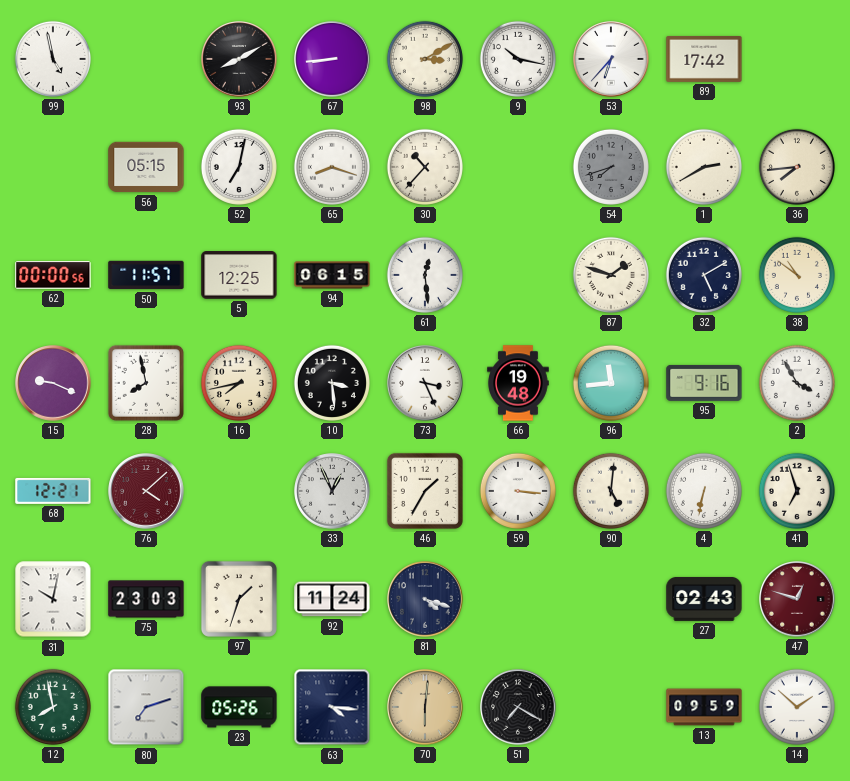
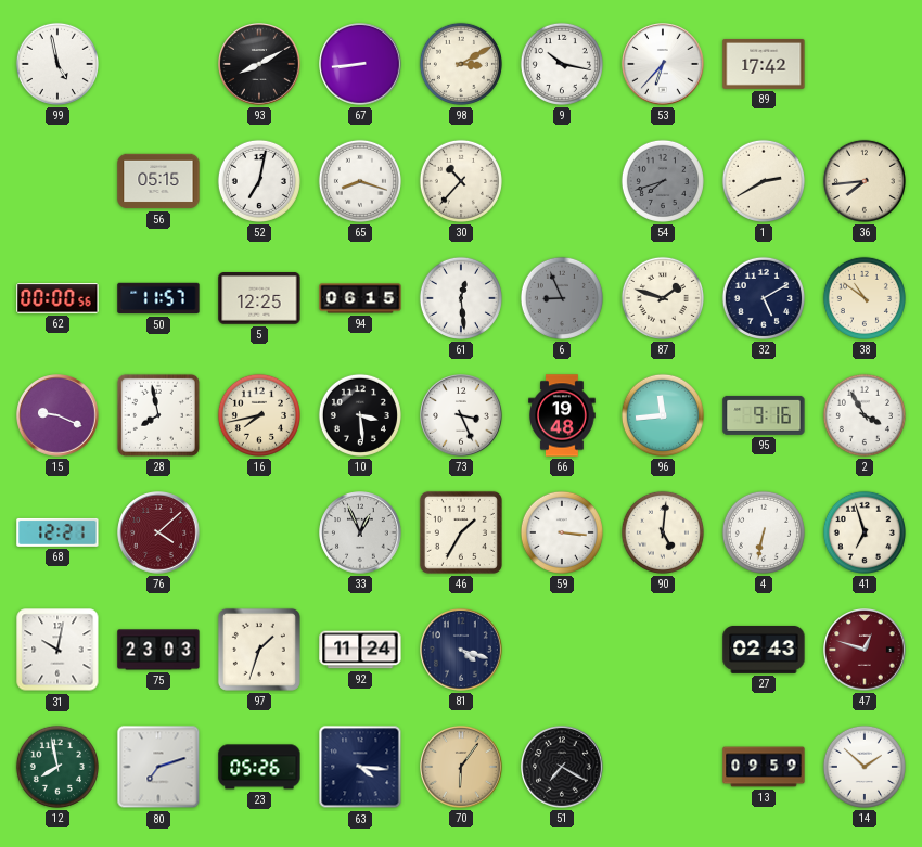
6: none -> 8:56 (562, 298)
70: 6:01 -> 6:06 (461, 767)
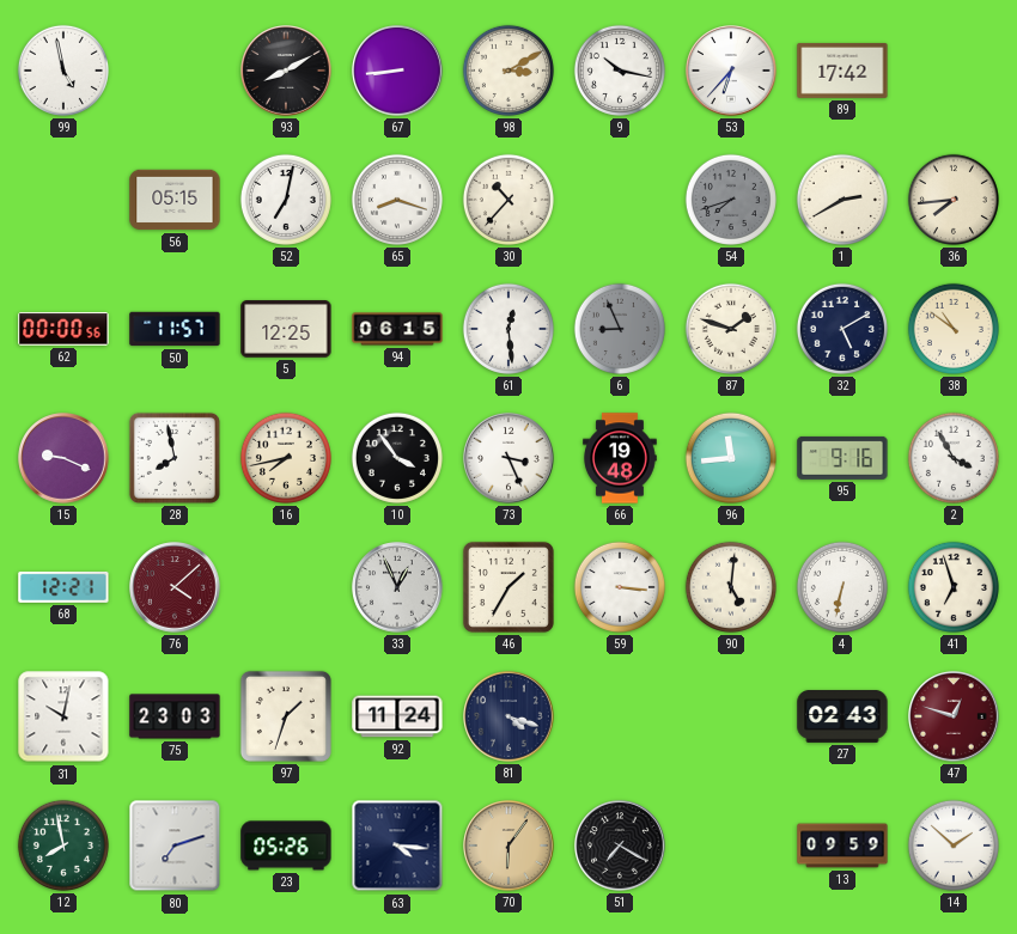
10: 3:29 -> 3:54 (397, 458)
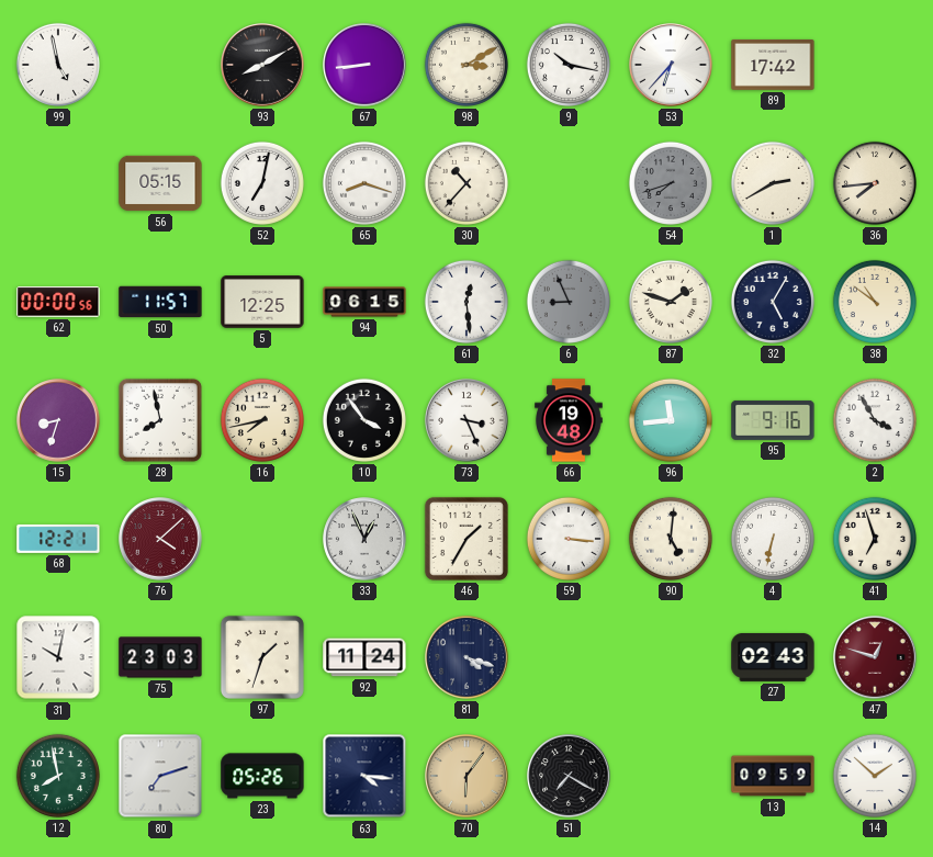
32: 5:10 -> 5:05 (773, 302)
15: 9:19 -> 8:33 (58, 420)
